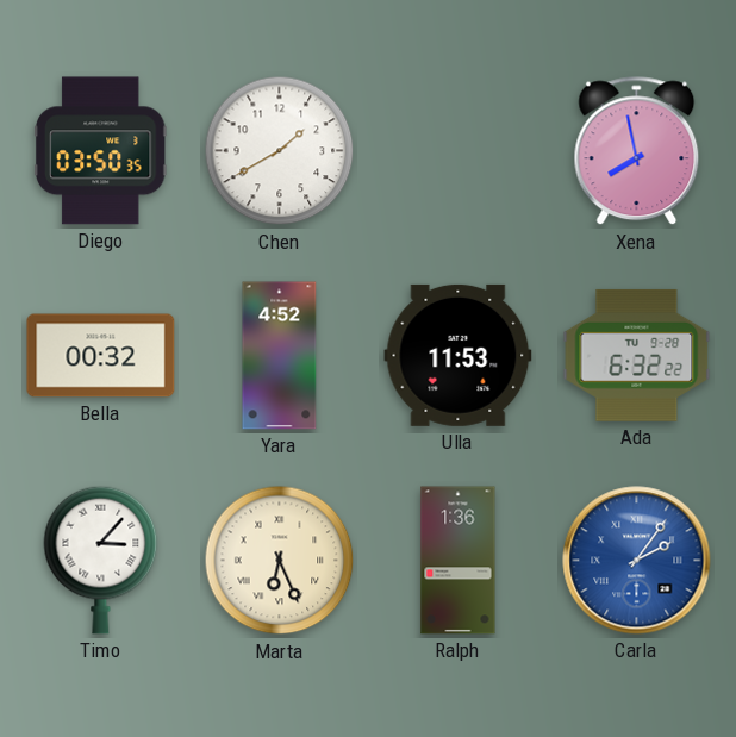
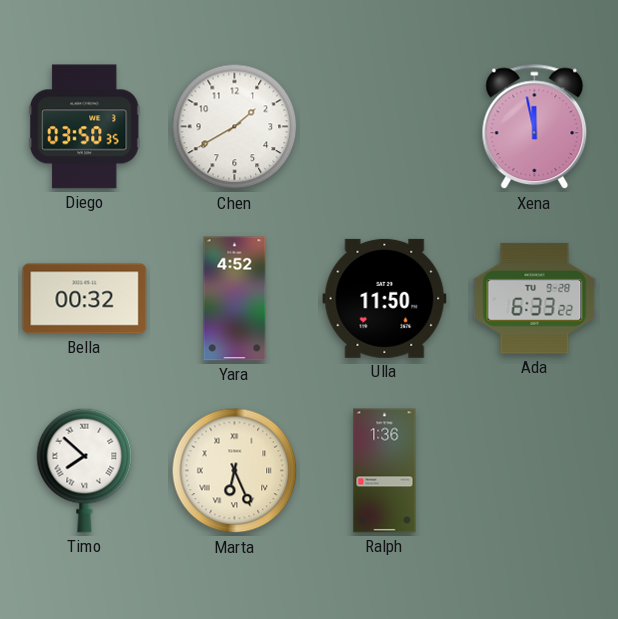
Xena: 7:58 -> 11:58 (535, 127)
Ulla: 11:53 -> 11:50 (385, 298)
Ada: 6:32 -> 6:33 (535, 298)
Timo: 3:07 -> 7:52 (85, 470)
Carla: 2:06 -> none (637, 561)
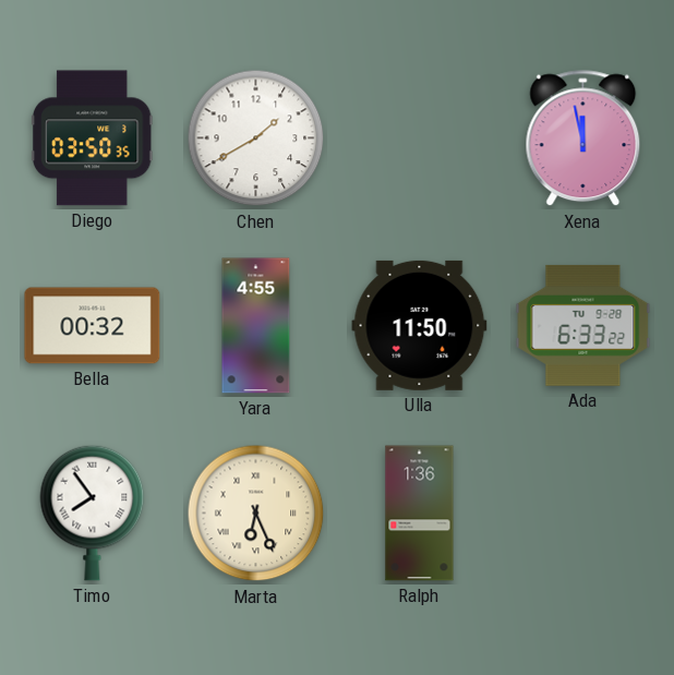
Yara: 4:52 -> 4:55 (256, 326)
Timo: 7:52 -> 7:54 (93, 513)
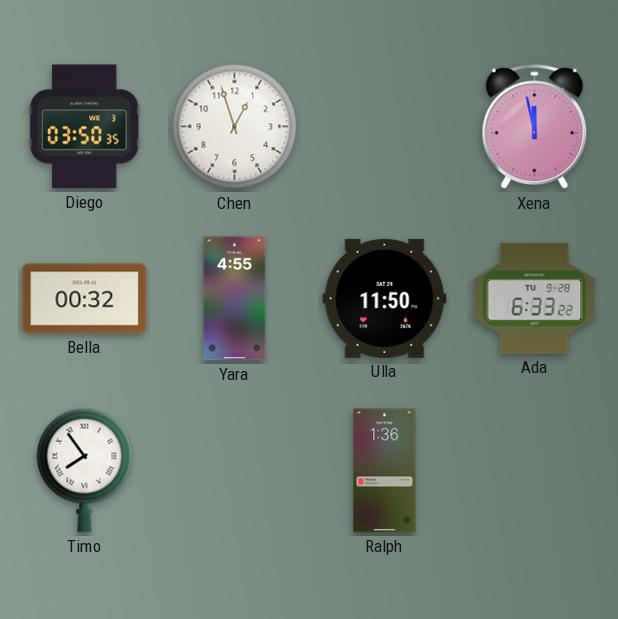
Chen: 1:40 -> 12:57 (235, 127)
Marta: 6:26 -> none (256, 514)
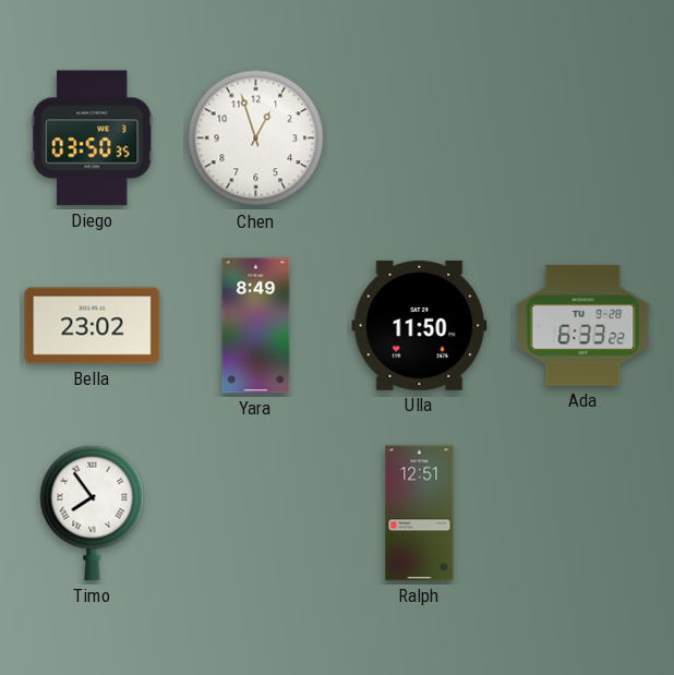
Xena: 11:58 -> none (535, 127)
Bella: 00:32 -> 23:02 (93, 326)
Yara: 4:55 -> 8:49 (256, 326)
Ralph: 1:36 -> 12:51 (420, 514)
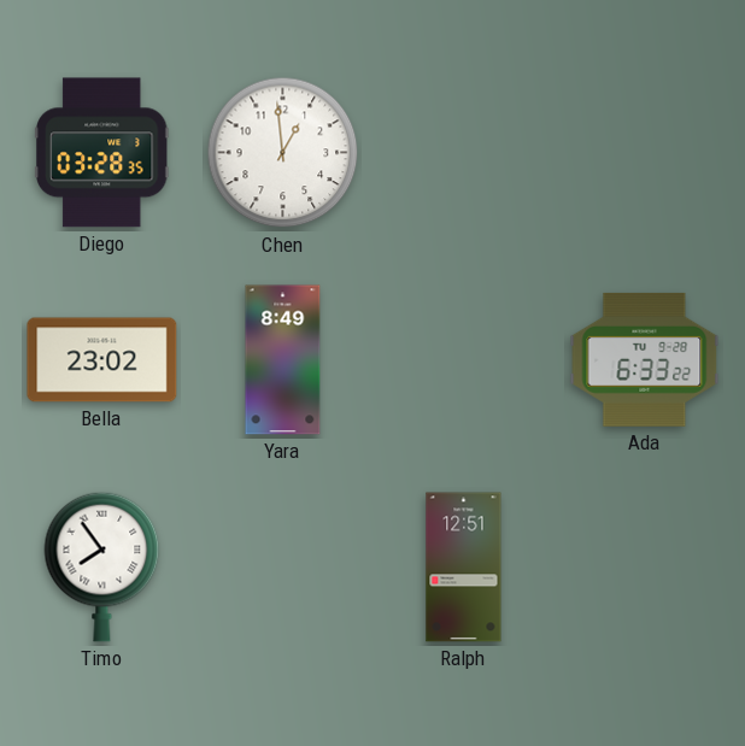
Diego: 03:50 -> 03:28 (101, 153)
Chen: 12:57 -> 12:59 (283, 153)
Ulla: 11:50 -> none (420, 325)
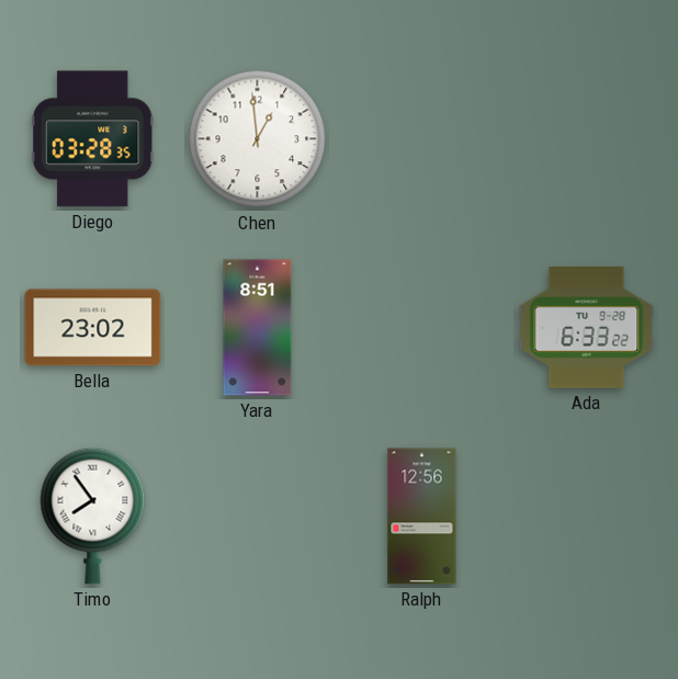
Yara: 8:49 -> 8:51 (258, 328)
Ralph: 12:51 -> 12:56 (422, 517)
